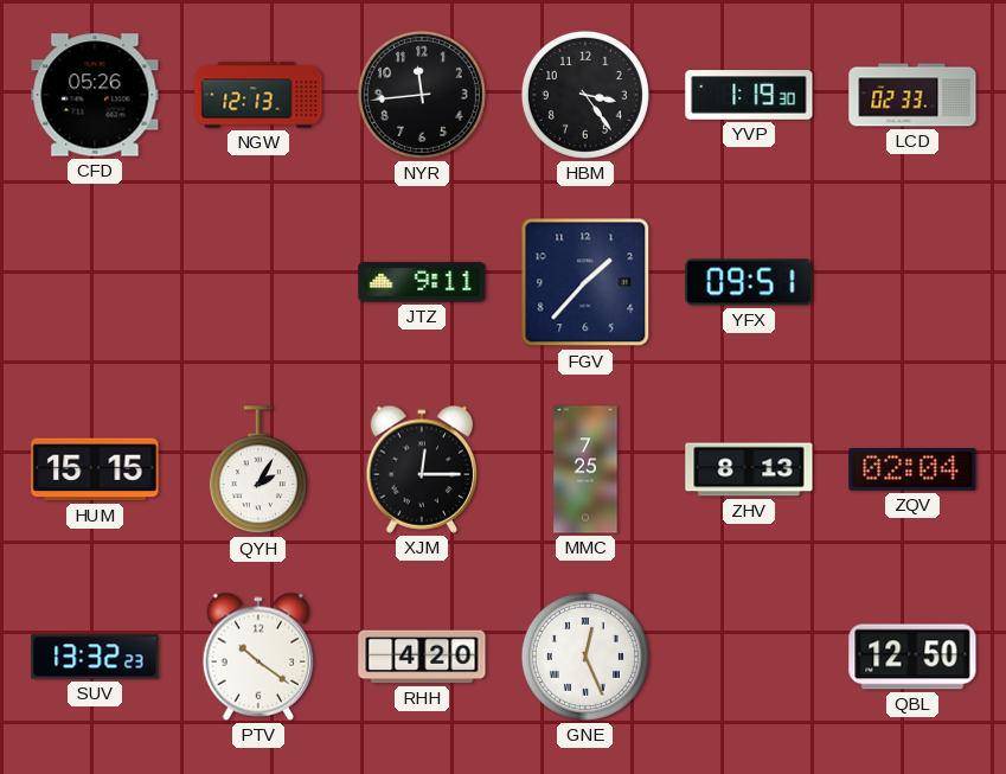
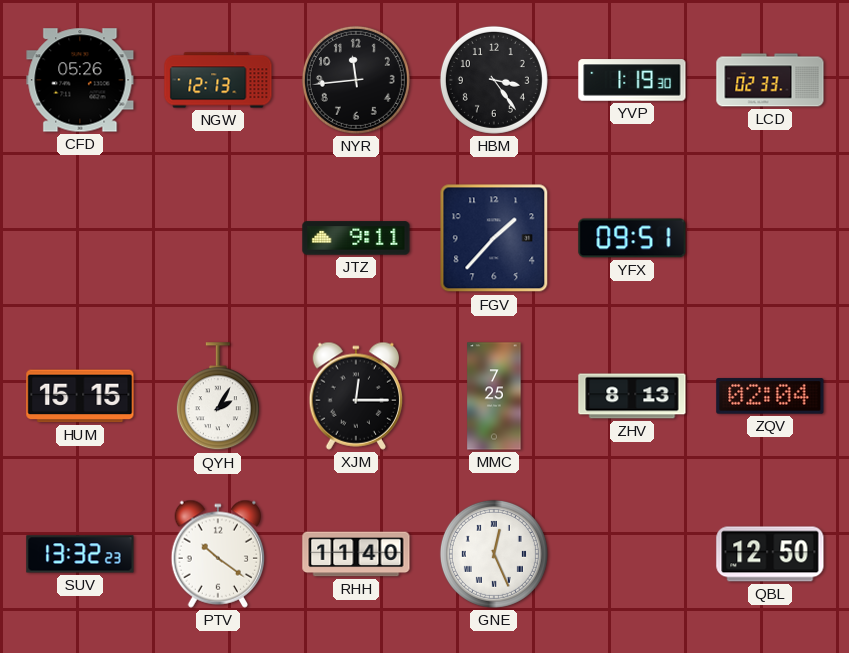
RHH: 4:20 -> 11:40 (356, 554)
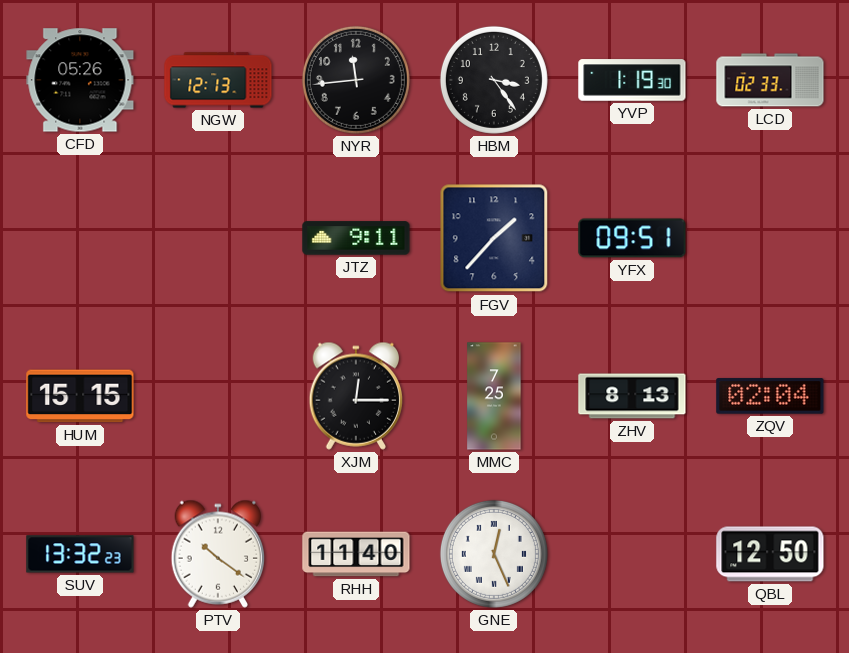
QYH: 2:05 -> none (218, 397)
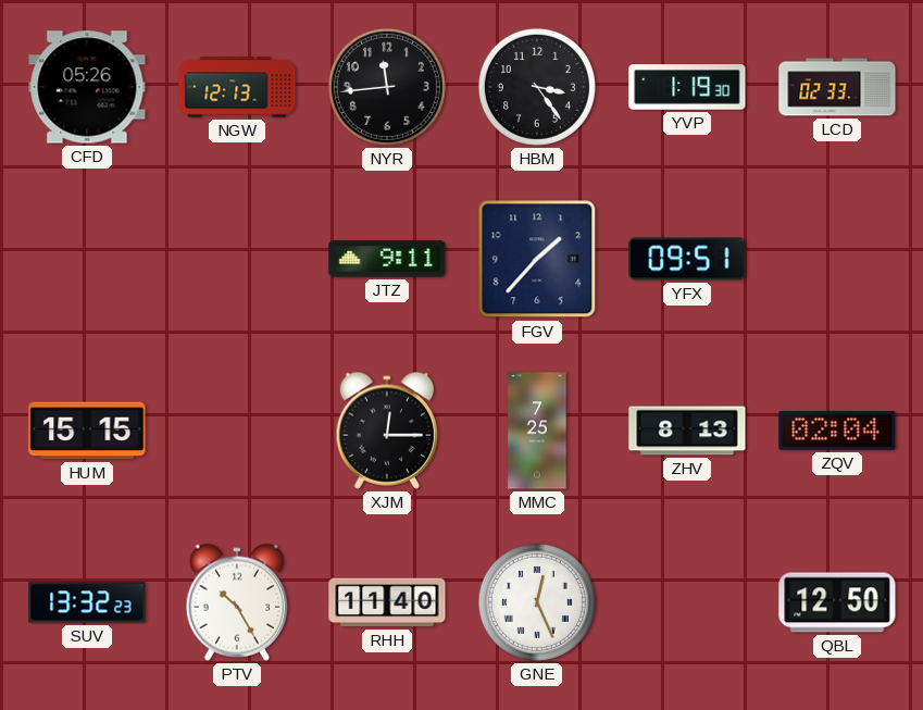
PTV: 10:21 -> 10:25 (237, 602)
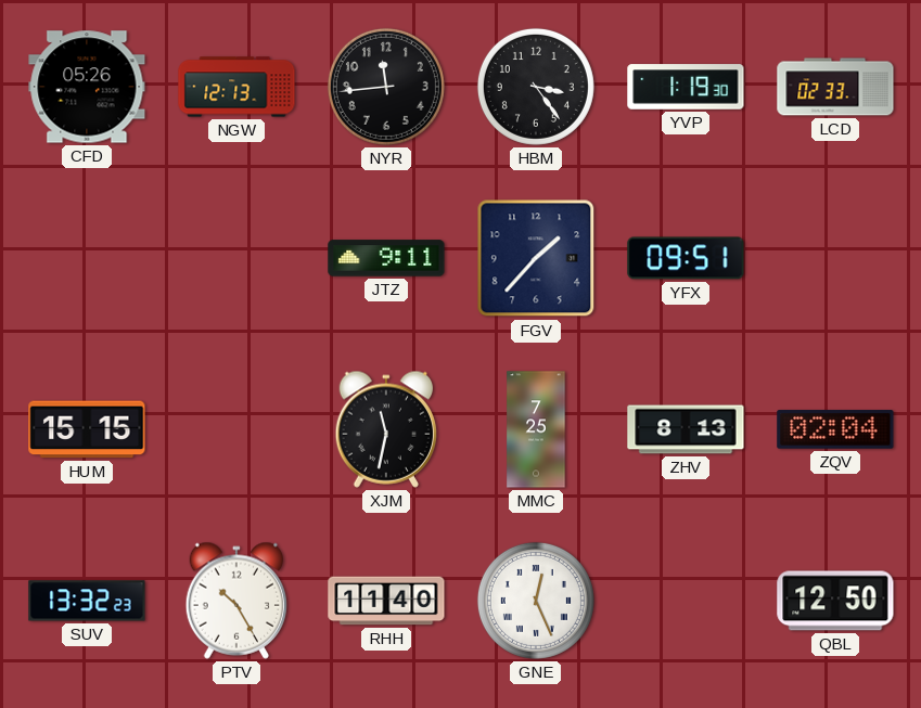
XJM: 12:15 -> 11:32 (386, 429)
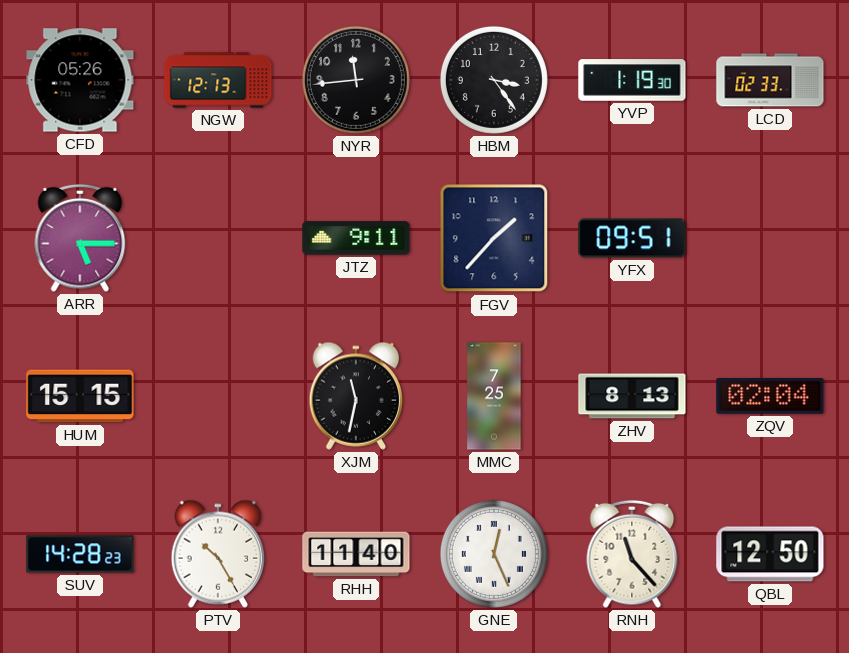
ARR: none -> 5:15 (80, 238)
SUV: 13:32 -> 14:28 (80, 554)
RNH: none -> 11:23 (632, 554)
